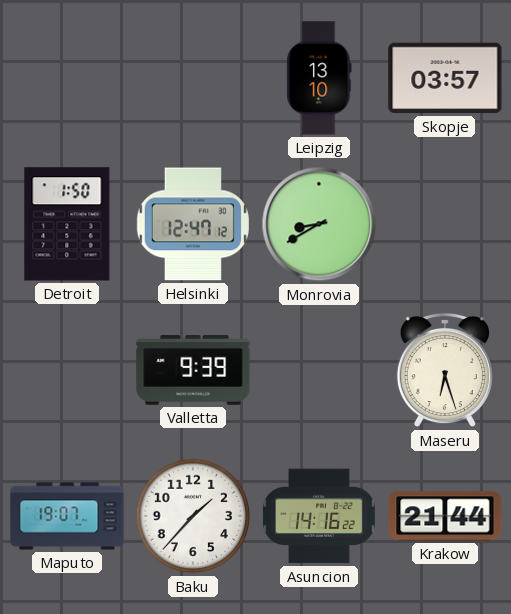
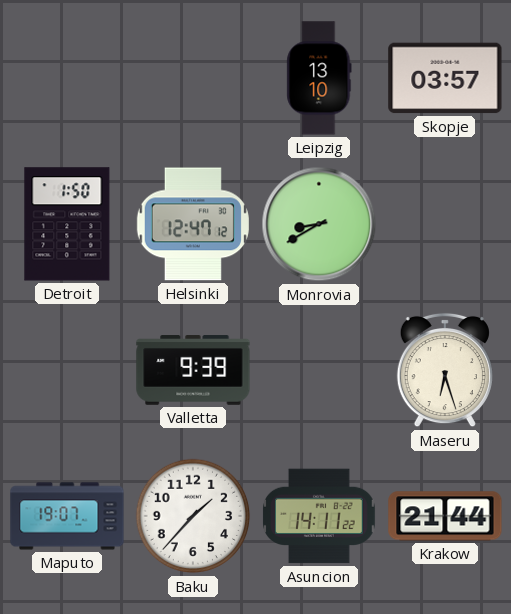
Asuncion: 14:16 -> 14:11 (319, 516)
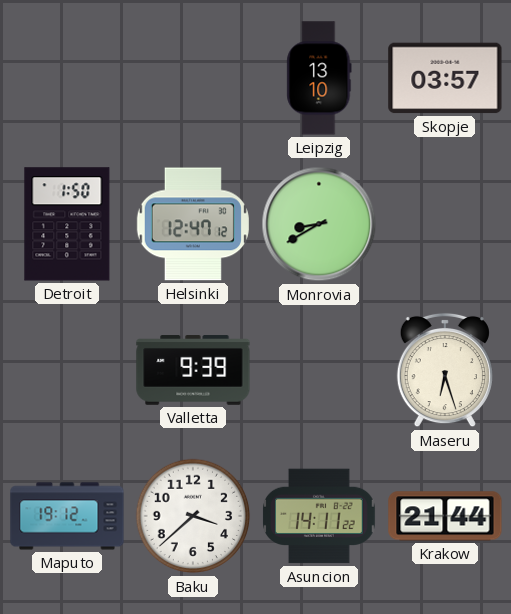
Maputo: 19:07 -> 19:12 (67, 516)
Baku: 1:37 -> 3:38 (193, 516)
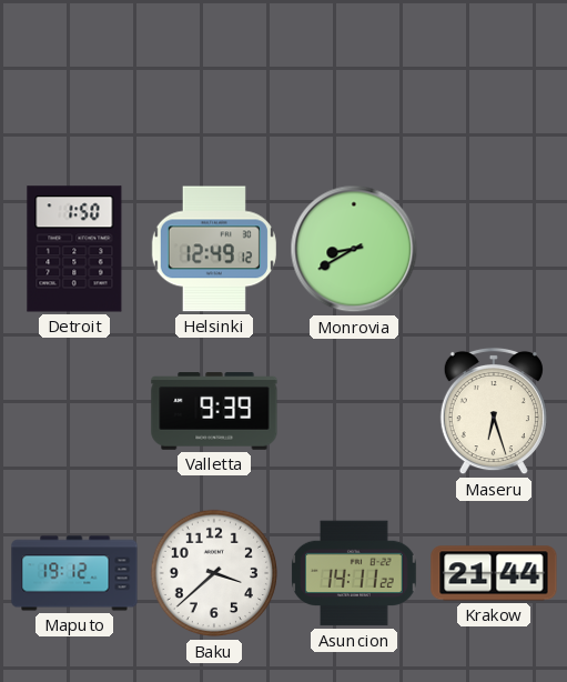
Leipzig: 13:10 -> none (319, 78)
Skopje: 03:57 -> none (445, 78)
Helsinki: 12:47 -> 12:49 (214, 249)
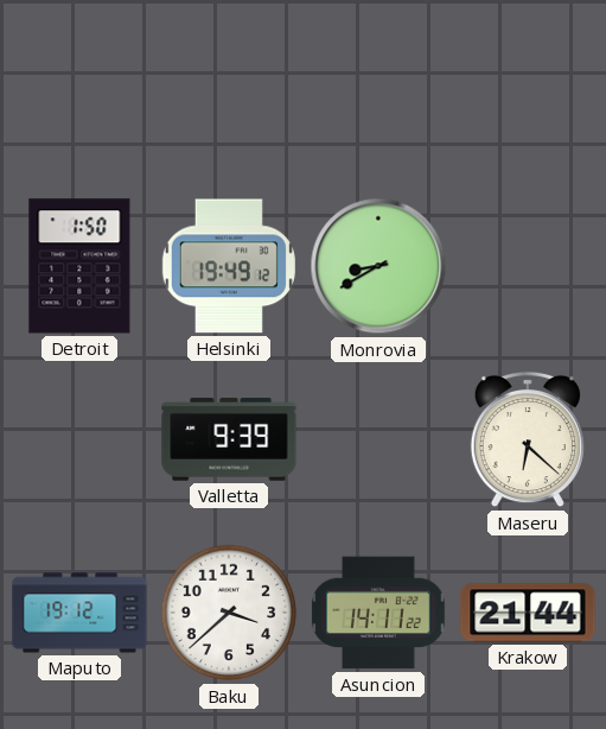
Helsinki: 12:49 -> 19:49 (229, 266)
Maseru: 6:27 -> 6:22 (528, 439)
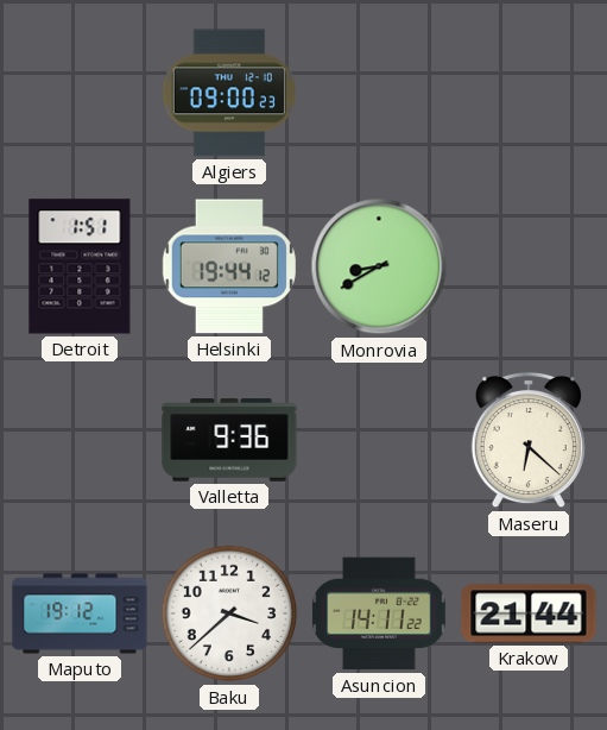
Algiers: none -> 09:00 (229, 93)
Detroit: 1:50 -> 1:51 (80, 266)
Helsinki: 19:49 -> 19:44 (229, 266)
Valletta: 9:39 -> 9:36 (229, 440)
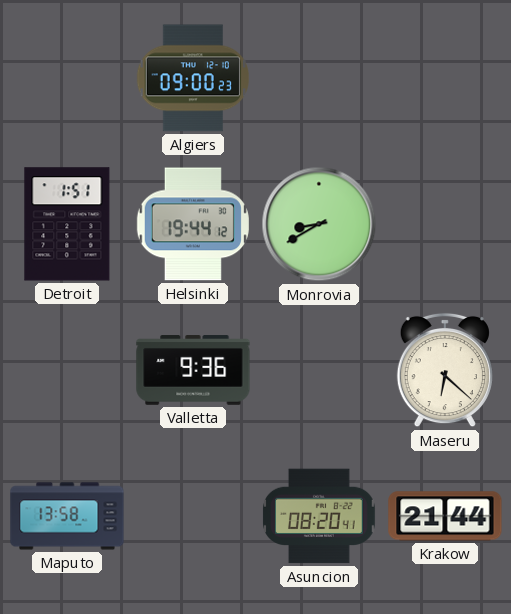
Maputo: 19:12 -> 13:58 (67, 516)
Baku: 3:38 -> none (229, 613)
Asuncion: 14:11 -> 08:20 (319, 516)
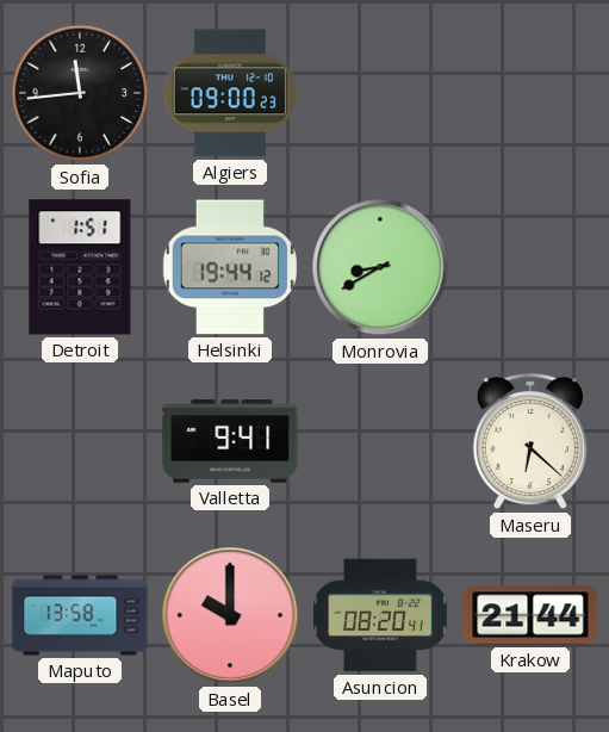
Sofia: none -> 11:44 (80, 93)
Valletta: 9:36 -> 9:41 (230, 441)
Basel: none -> 10:00 (230, 615)
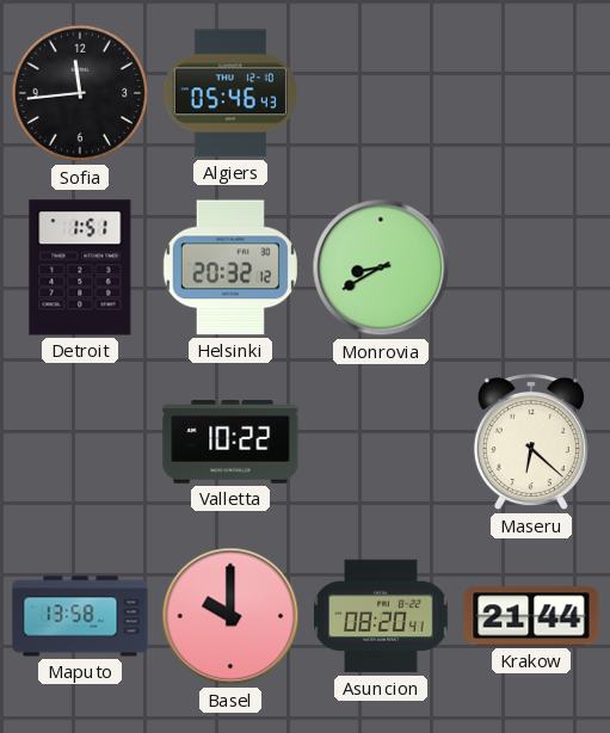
Algiers: 09:00 -> 05:46 (230, 93)
Helsinki: 19:44 -> 20:32 (230, 267)
Valletta: 9:41 -> 10:22 (230, 442)
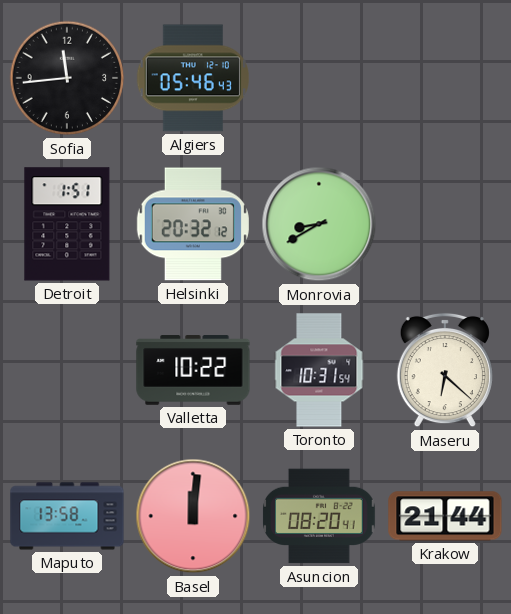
Toronto: none -> 10:31 (319, 370)
Basel: 10:00 -> 12:01 (193, 516)
